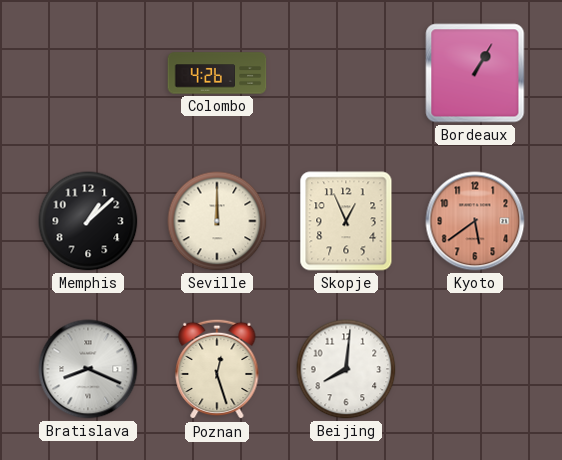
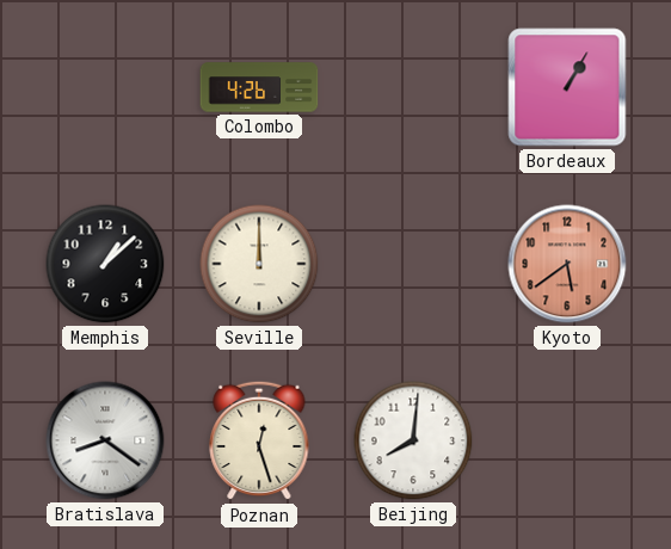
Skopje: 12:56 -> none (346, 221)
Bratislava: 8:19 -> 8:21 (105, 440)
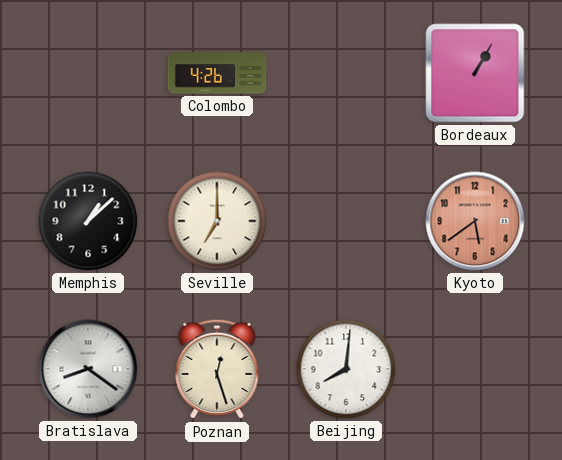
Seville: 12:00 -> 7:00 (217, 221)
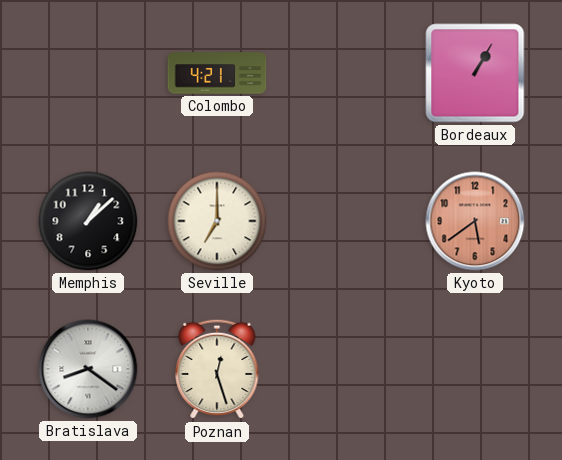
Colombo: 4:26 -> 4:21 (217, 73)
Beijing: 8:01 -> none (346, 369)
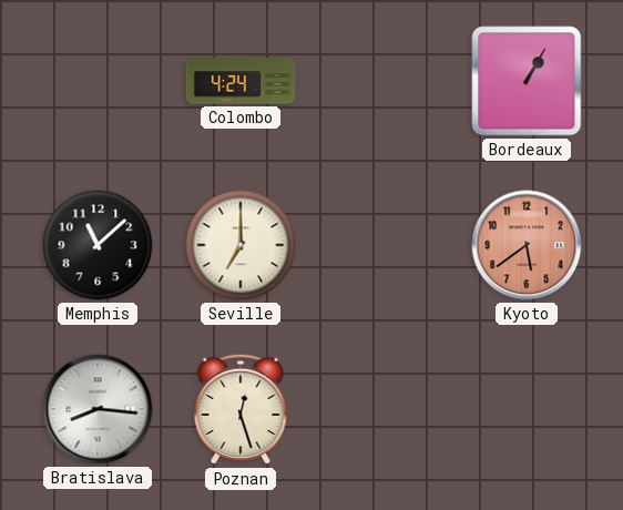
Colombo: 4:21 -> 4:24 (241, 81)
Memphis: 1:08 -> 11:08 (98, 245)
Bratislava: 8:21 -> 8:16 (98, 409)
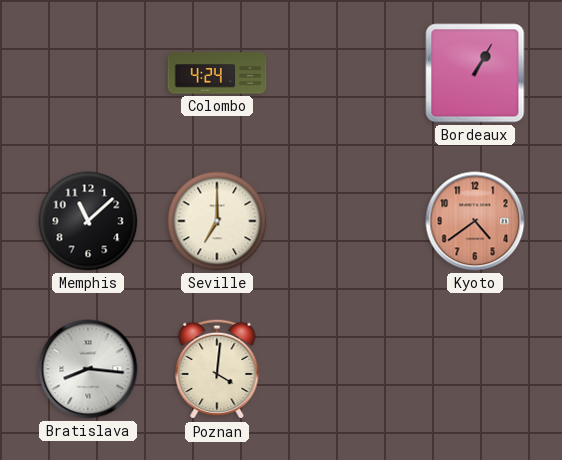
Kyoto: 5:39 -> 4:39 (475, 221)
Poznan: 12:27 -> 4:01 (217, 369)
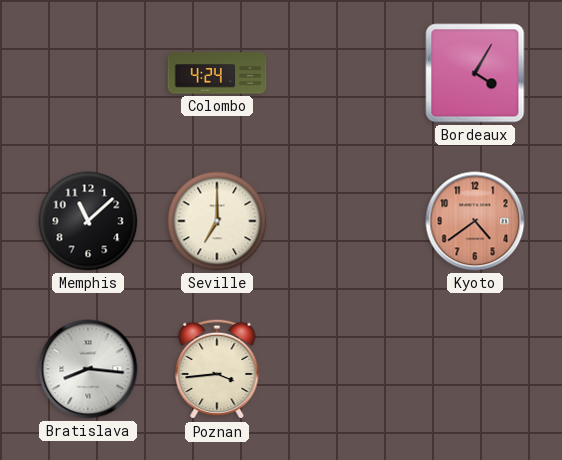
Bordeaux: 1:05 -> 4:05 (475, 73)
Poznan: 4:01 -> 3:44 (217, 369)
